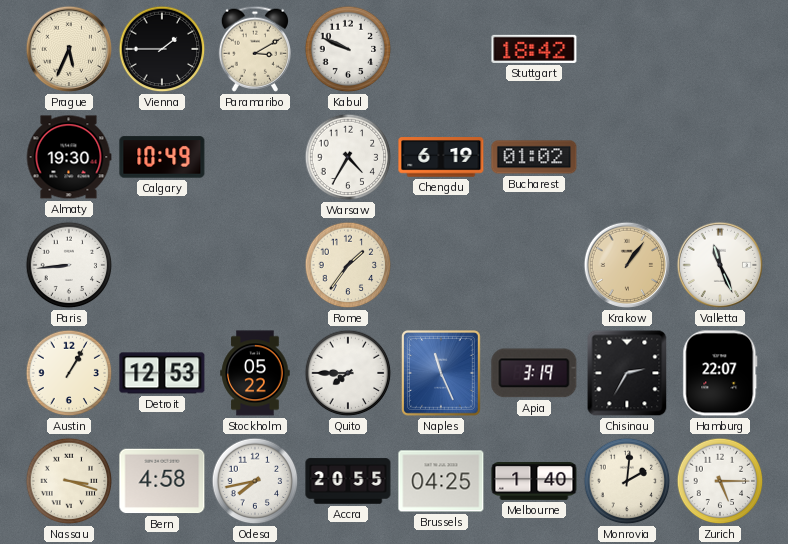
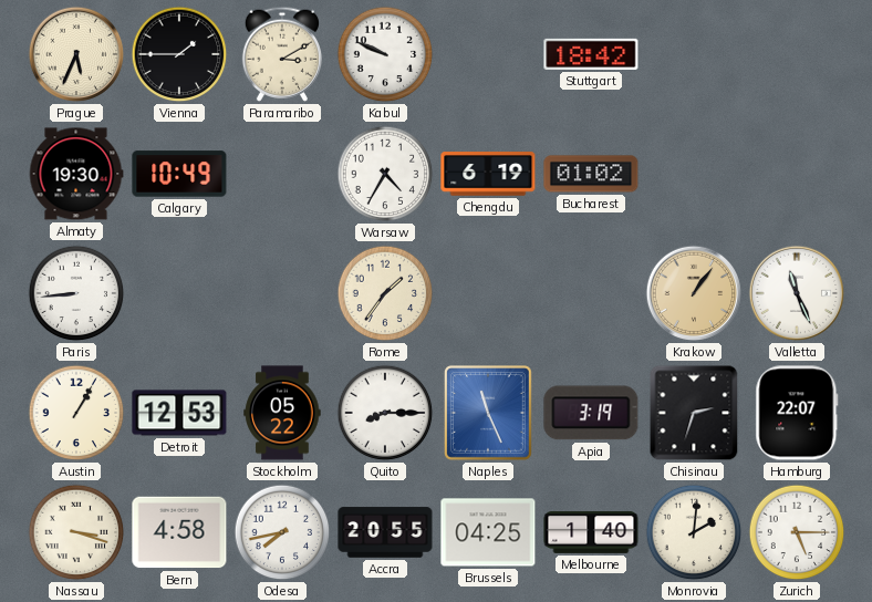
Quito: 7:45 -> 8:15 (385, 413)
Chisinau: 2:35 -> 2:33 (694, 413)
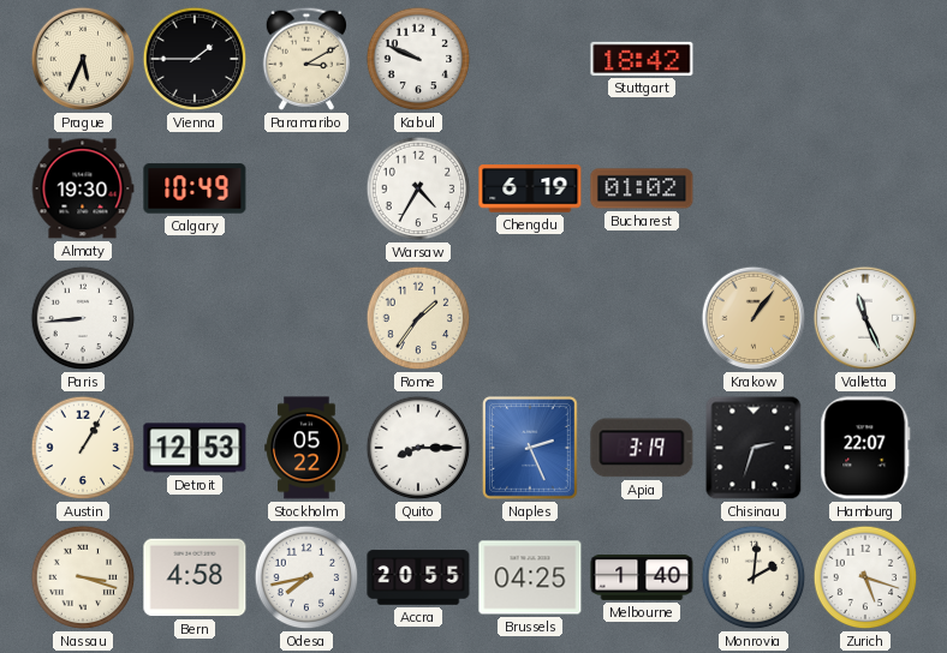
Naples: 11:26 -> 2:26 (531, 449)
Zurich: 5:15 -> 5:18 (865, 577)
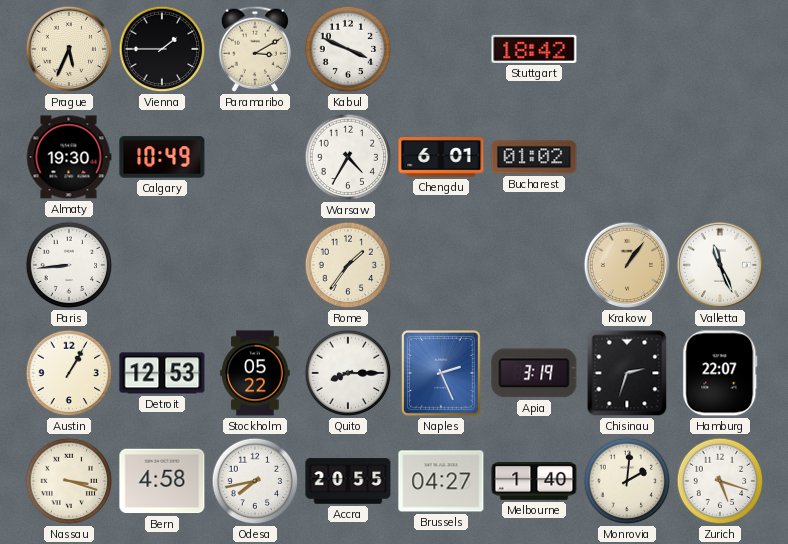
Kabul: 9:49 -> 3:49 (348, 49)
Chengdu: 6:19 -> 6:01 (441, 157)
Brussels: 04:25 -> 04:27 (441, 481)
